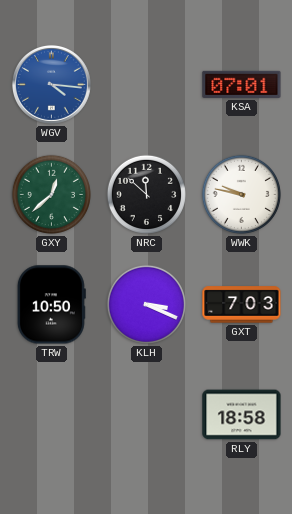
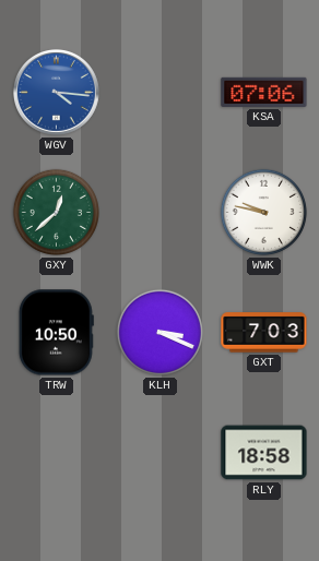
KSA: 07:01 -> 07:06 (264, 92)
NRC: 11:52 -> none (146, 194)
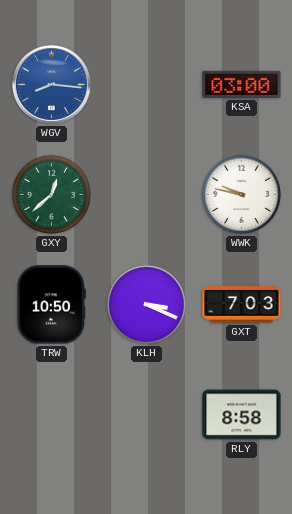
WGV: 4:16 -> 8:16 (51, 84)
KSA: 07:06 -> 03:00 (242, 84)
RLY: 18:58 -> 8:58 (242, 415)
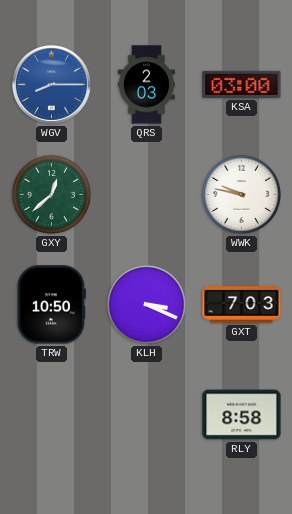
WGV: 8:16 -> 8:15 (51, 84)
QRS: none -> 2:03 (146, 85)
